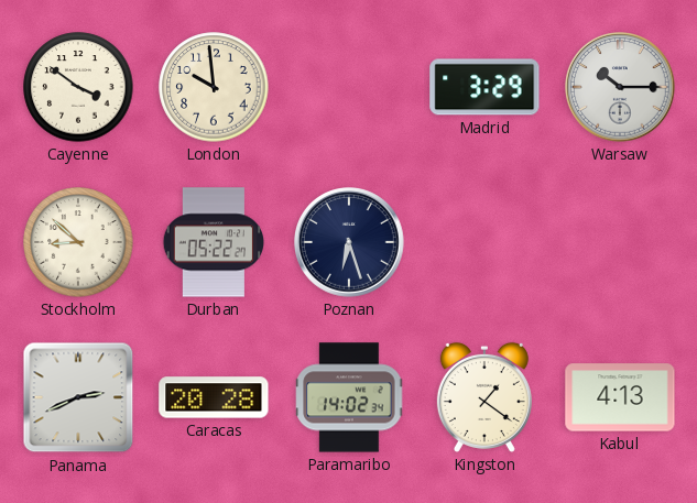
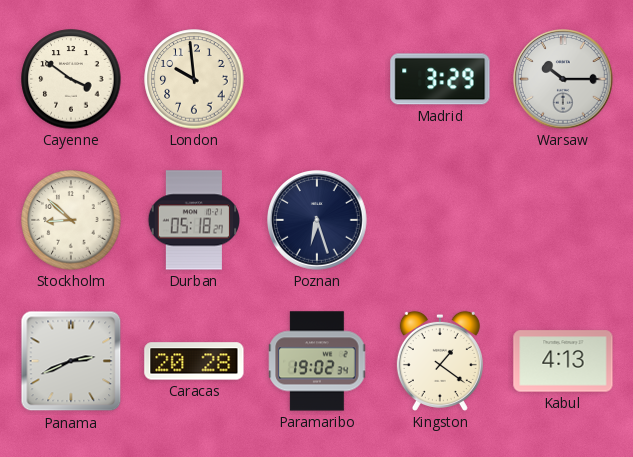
Durban: 05:22 -> 05:18 (193, 220)
Paramaribo: 14:02 -> 19:02 (317, 361)
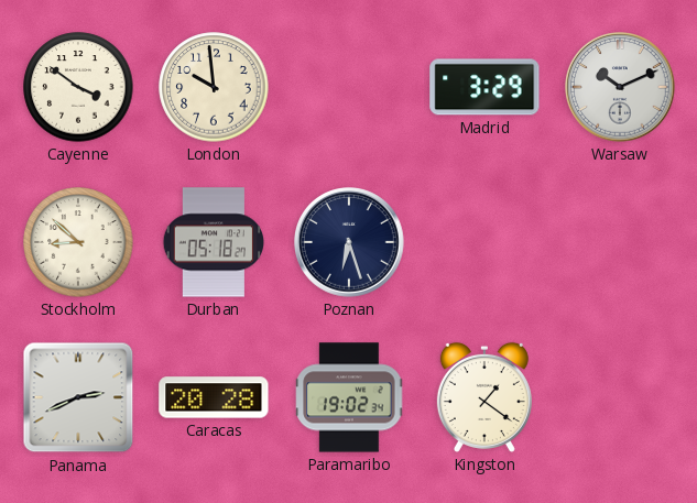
Warsaw: 10:15 -> 10:11 (620, 87)
Kabul: 4:13 -> none (563, 361)
